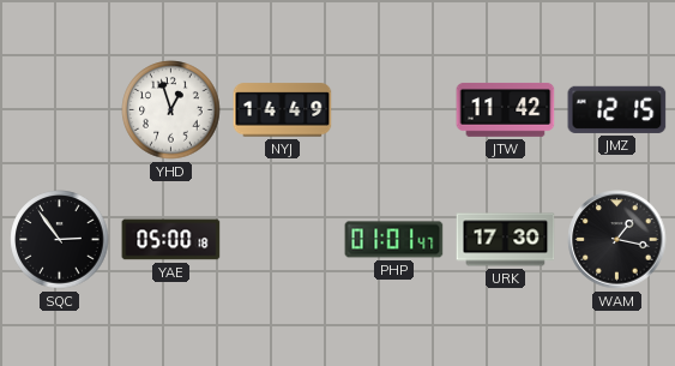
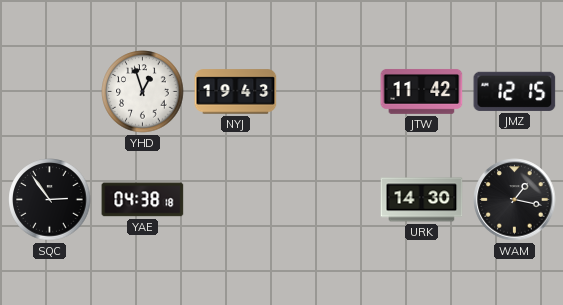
NYJ: 14:49 -> 19:43 (236, 92)
YAE: 05:00 -> 04:38 (143, 200)
PHP: 01:01 -> none (394, 240)
URK: 17:30 -> 14:30 (422, 200)
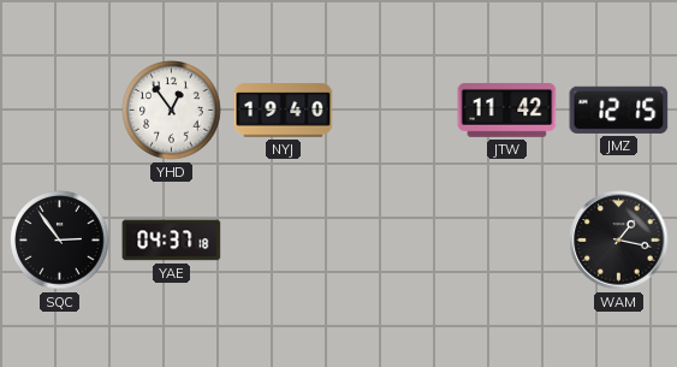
YHD: 12:57 -> 12:54 (172, 111)
NYJ: 19:43 -> 19:40 (284, 111)
YAE: 04:38 -> 04:37 (172, 241)
URK: 14:30 -> none (422, 200)
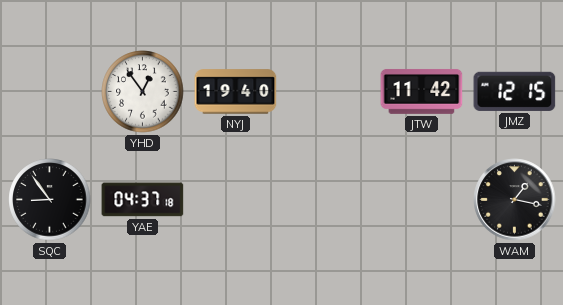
SQC: 2:54 -> 8:54 (50, 200)
